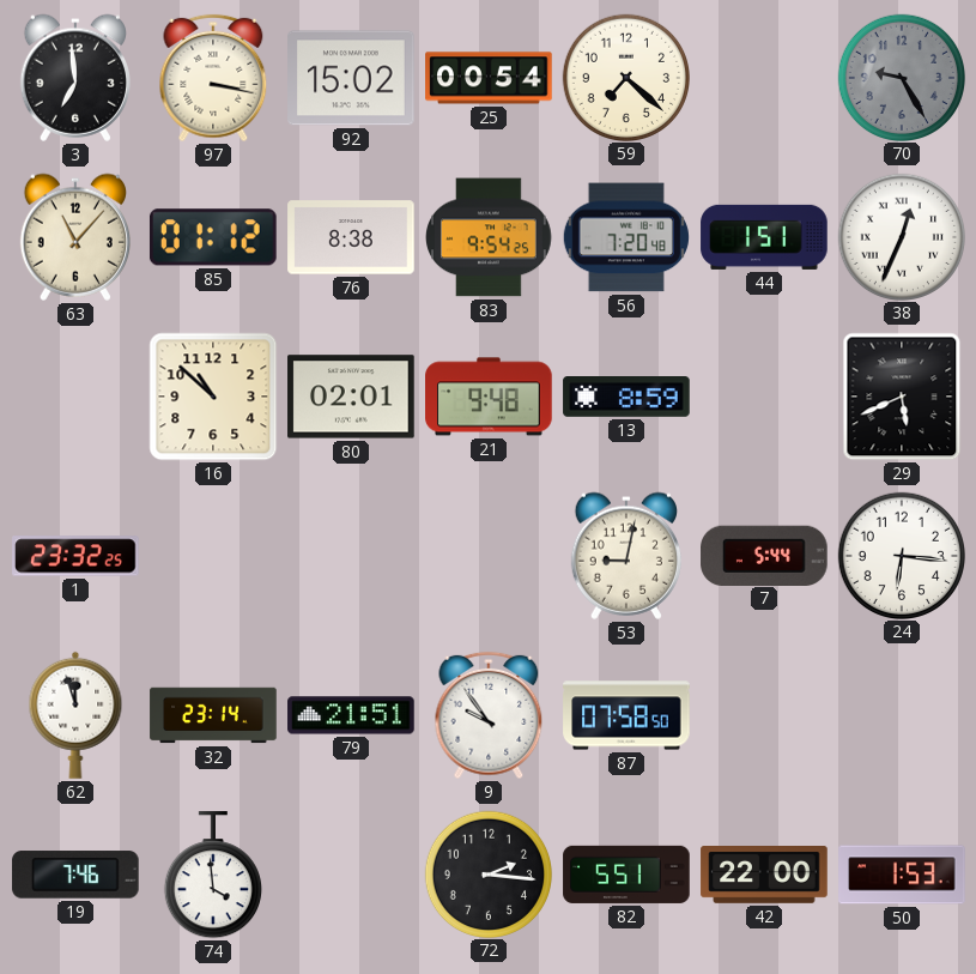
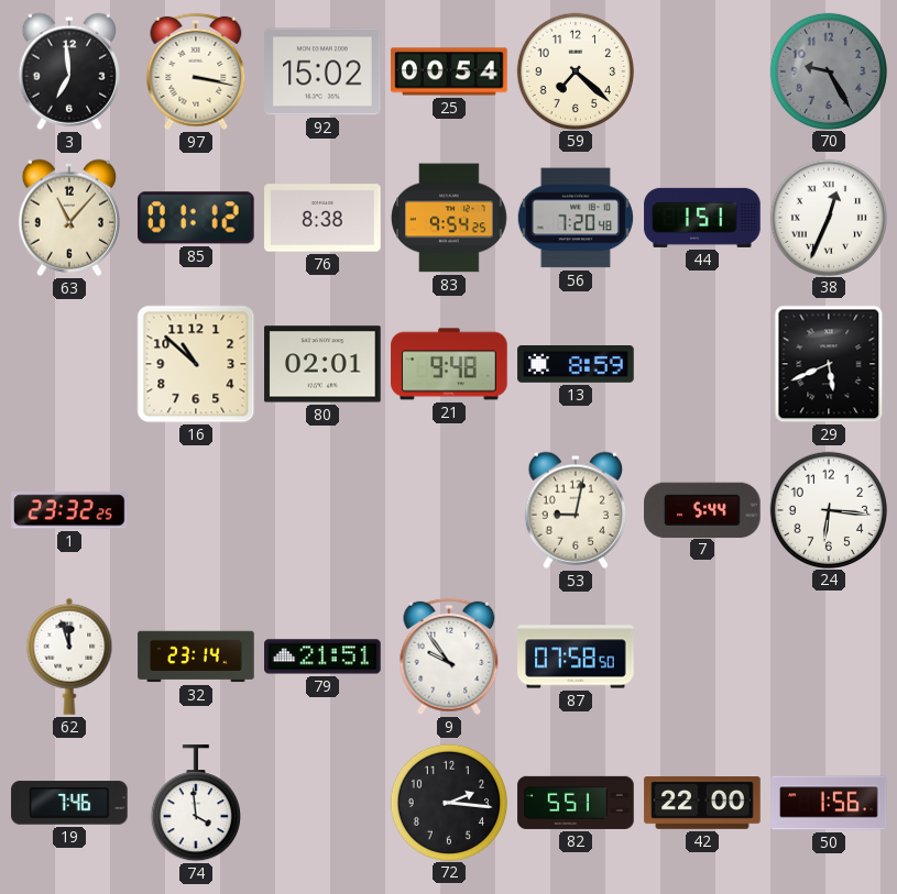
50: 1:53 -> 1:56 (829, 803)
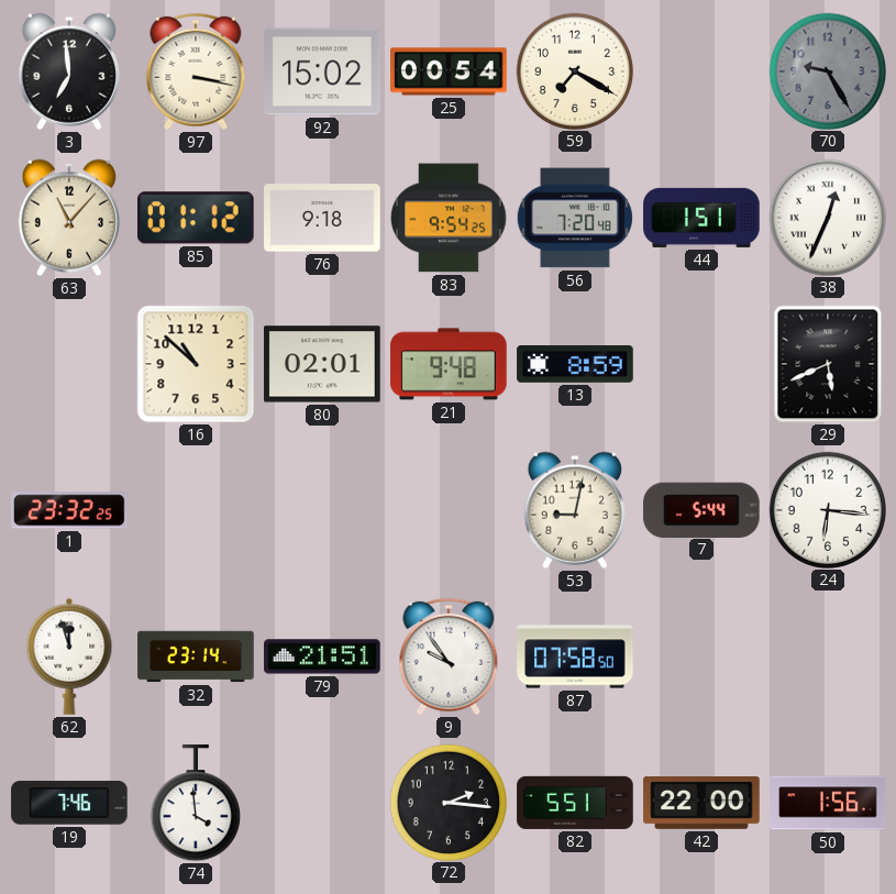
59: 7:22 -> 7:20 (574, 70)
76: 8:38 -> 9:18 (322, 218)
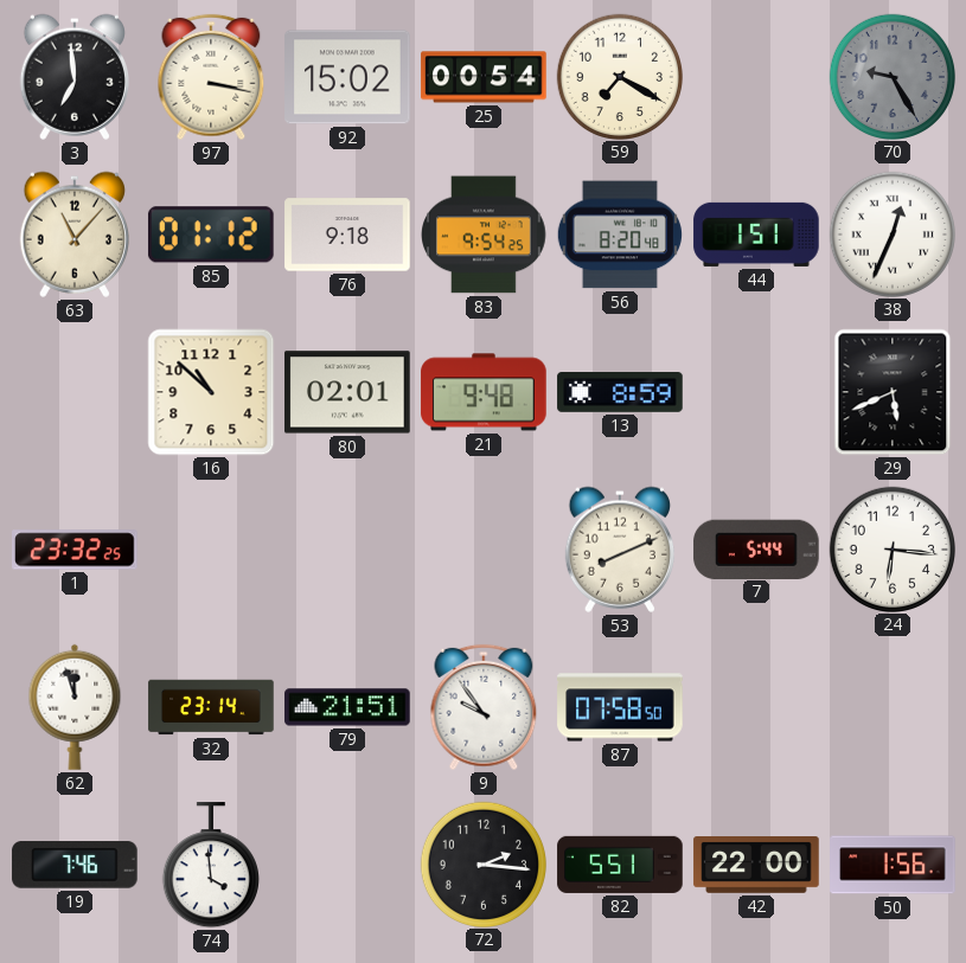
56: 7:20 -> 8:20 (620, 235)
53: 9:02 -> 8:11 (619, 550)
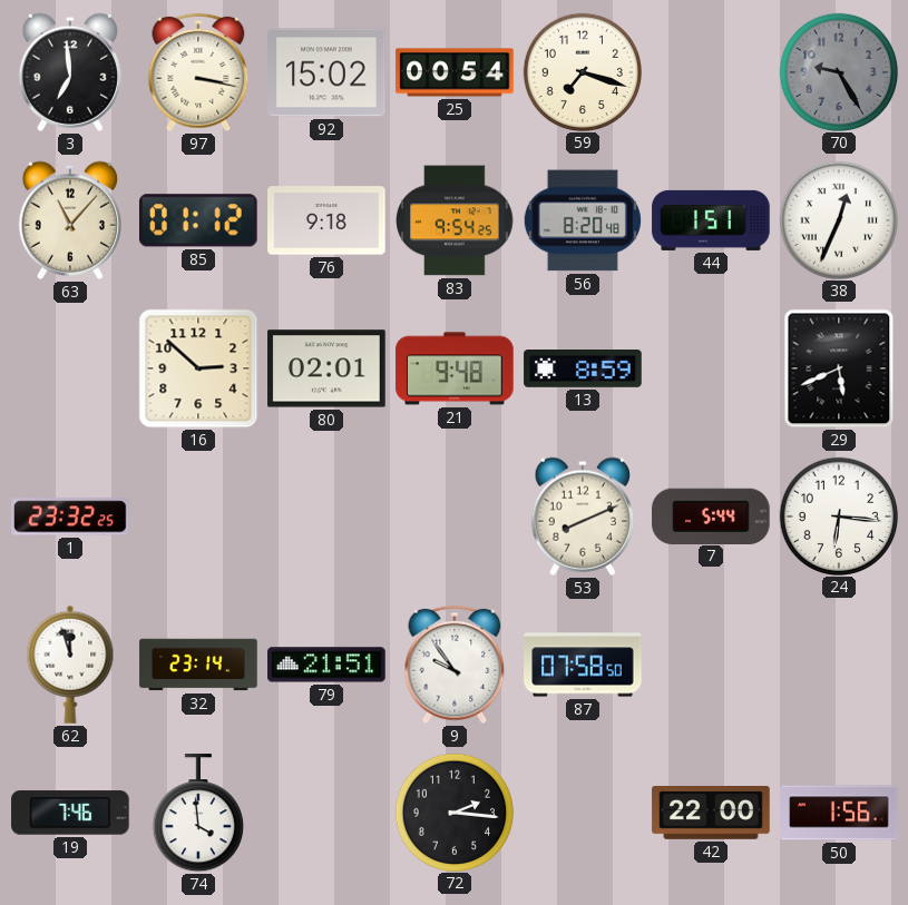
59: 7:20 -> 7:18 (582, 71)
16: 10:52 -> 2:52 (198, 368)
82: 5:51 -> none (620, 865)
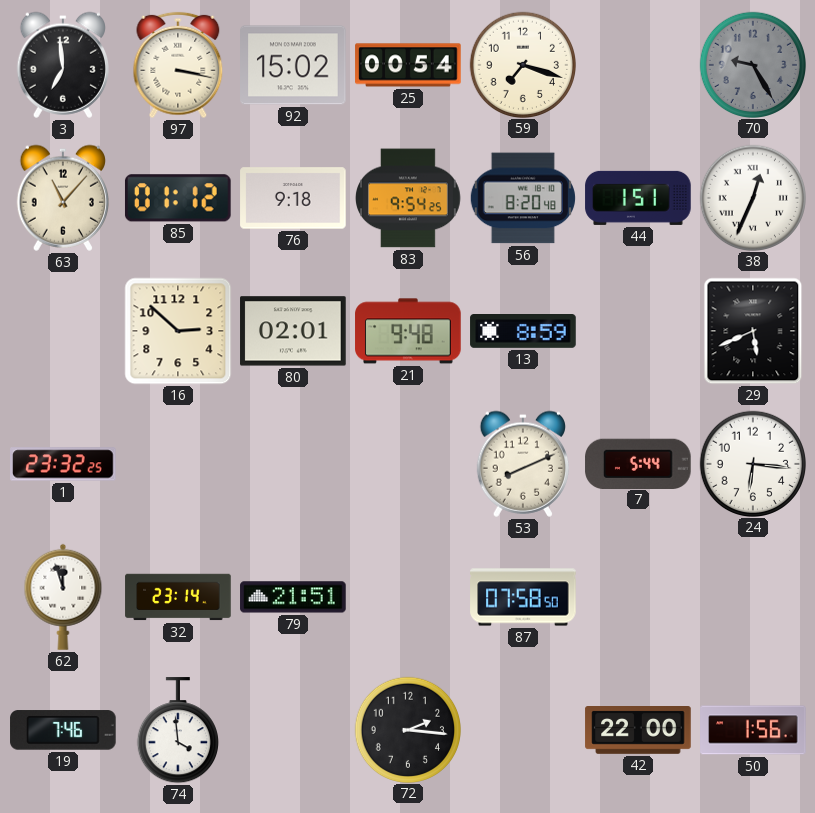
9: 9:54 -> none (455, 665)
